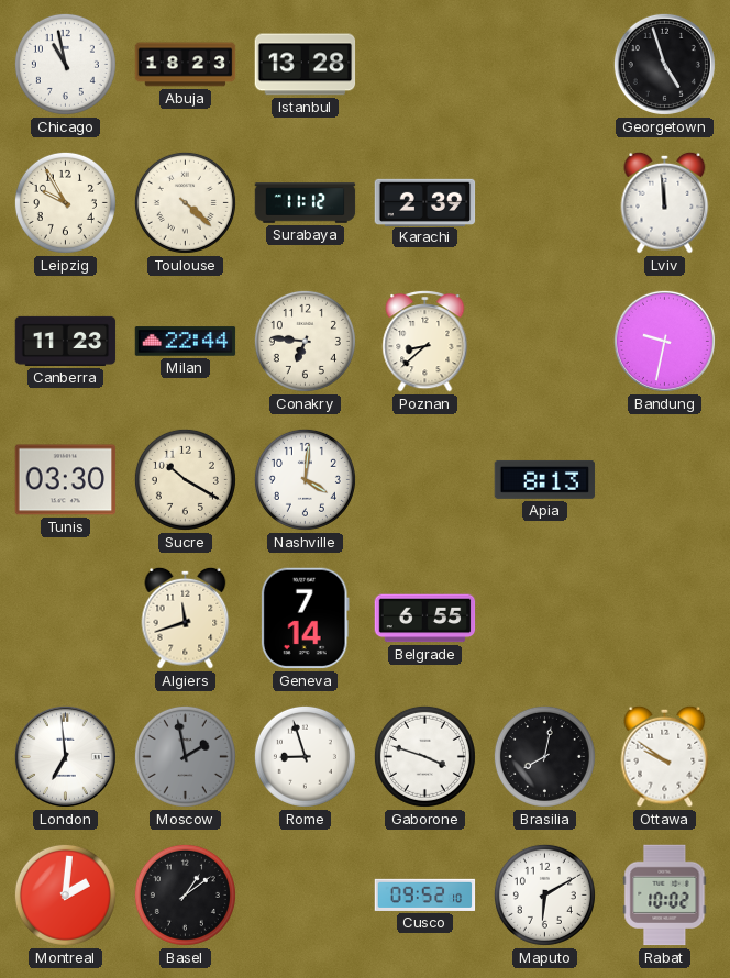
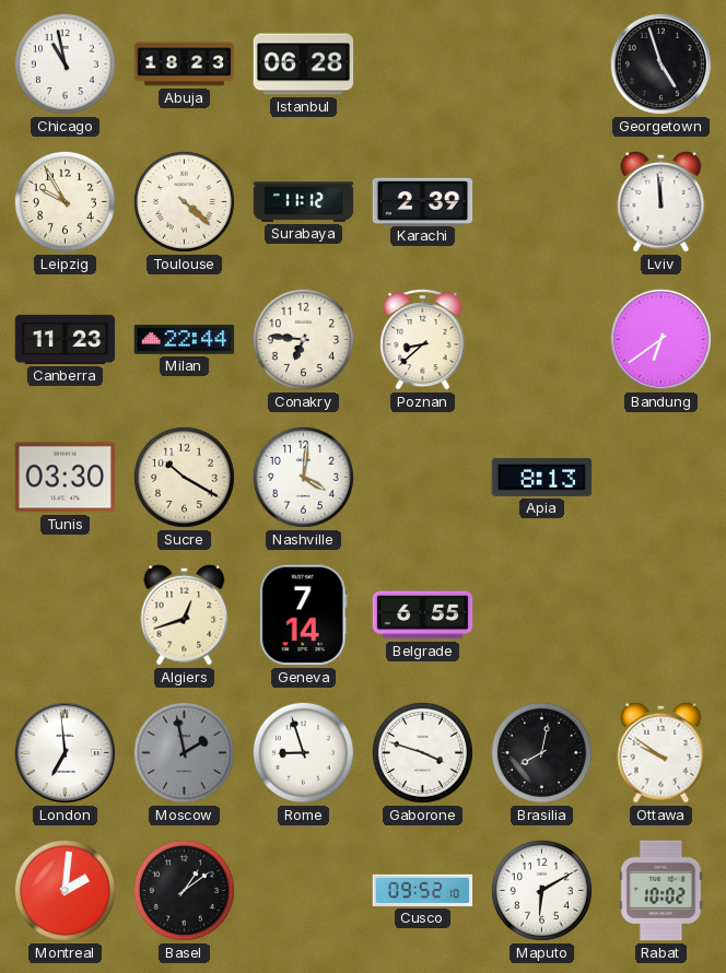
Istanbul: 13:28 -> 06:28 (304, 65)
Bandung: 9:32 -> 6:39 (660, 339)
Algiers: 11:42 -> 12:42 (185, 614)
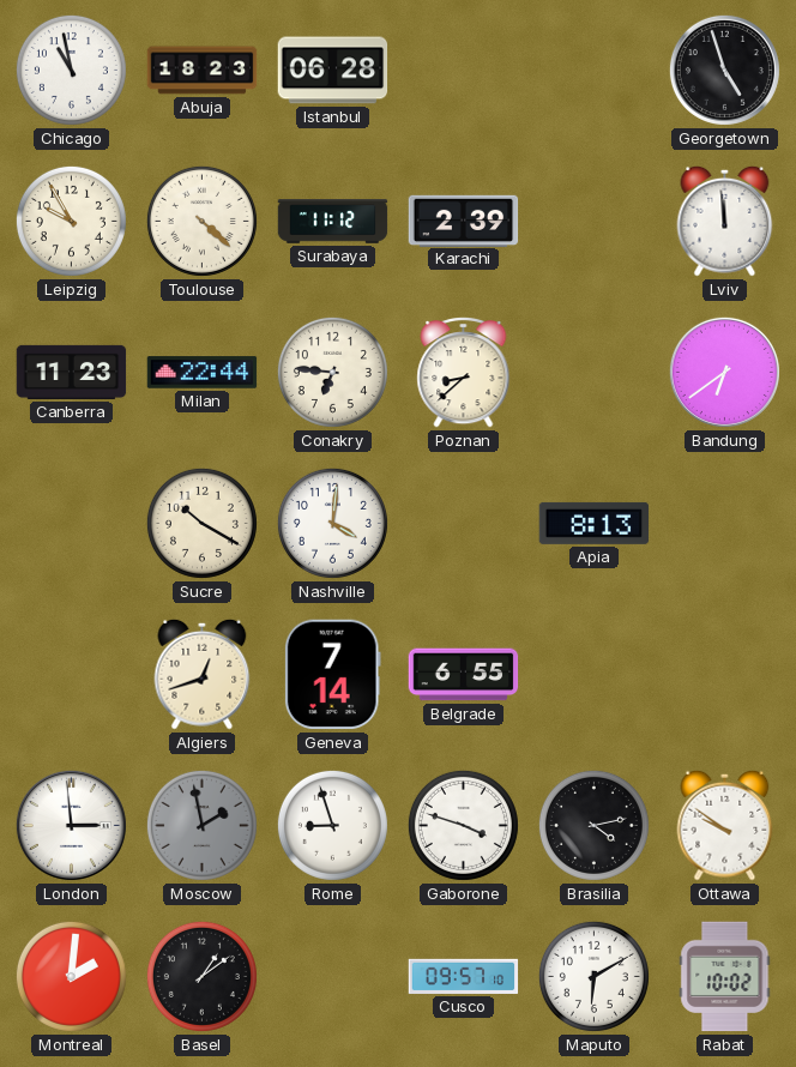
Tunis: 03:30 -> none (66, 478)
London: 6:59 -> 2:59 (71, 825)
Brasilia: 8:02 -> 4:13 (593, 825)
Cusco: 09:52 -> 09:57 (464, 976)
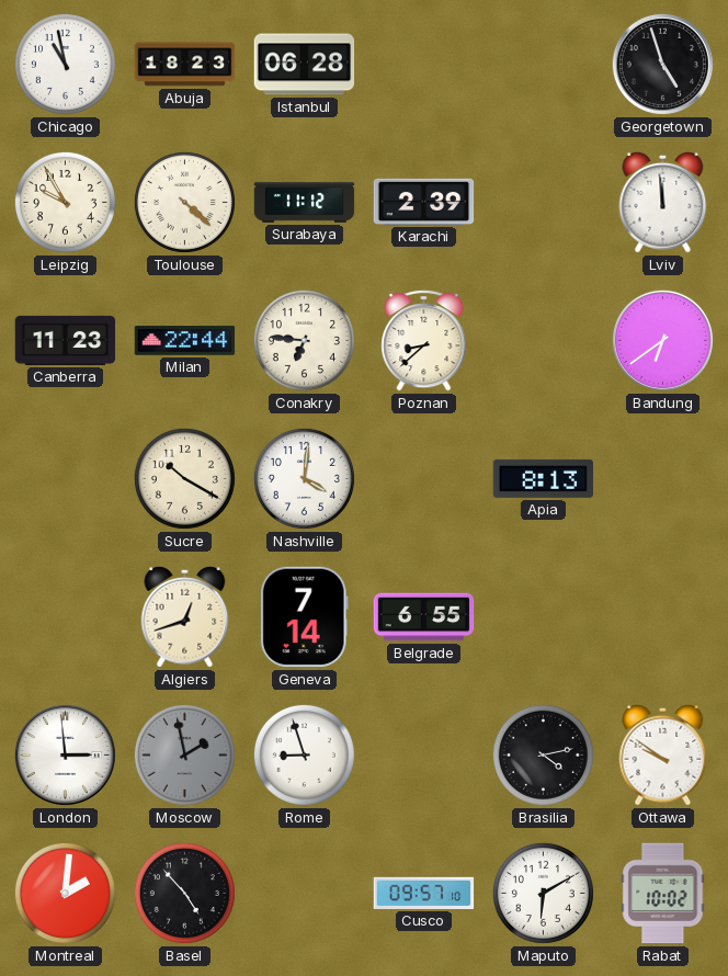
Gaborone: 3:48 -> none (463, 825)
Basel: 1:09 -> 4:53 (184, 893)
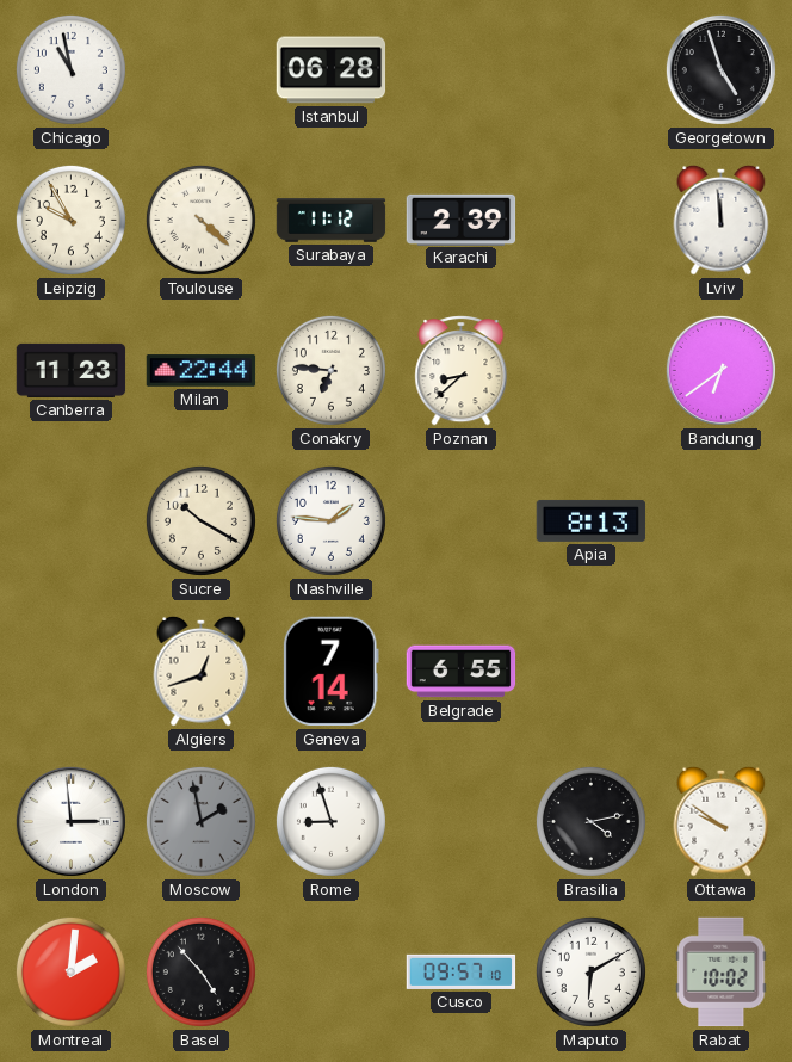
Abuja: 18:23 -> none (185, 65)
Nashville: 4:01 -> 1:46 (330, 520)
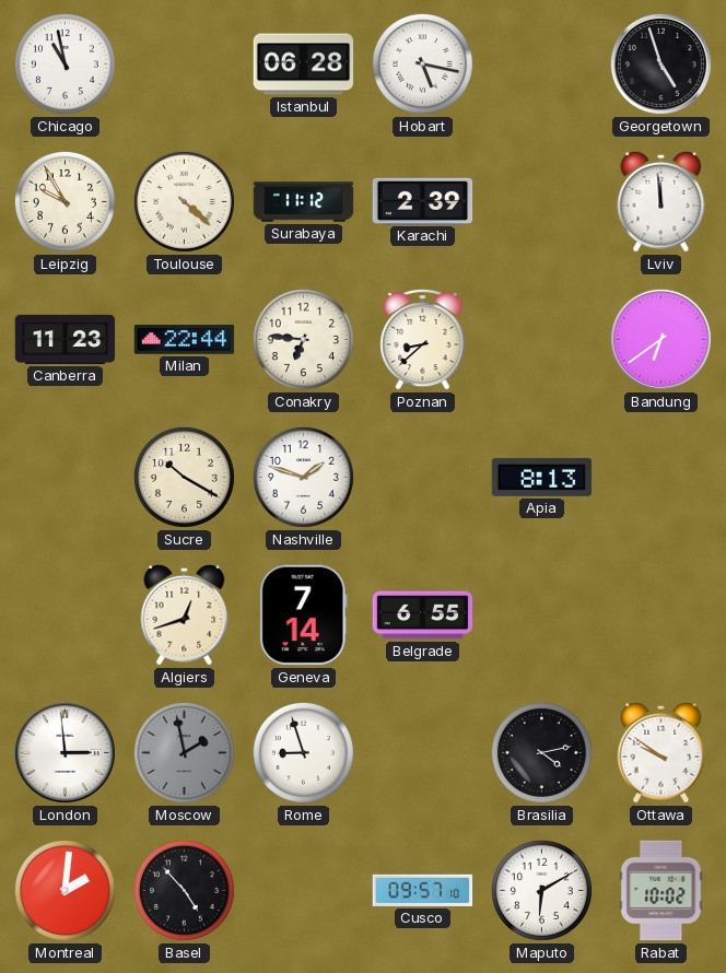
Hobart: none -> 5:17 (422, 63)
Nashville: 1:46 -> 1:48 (303, 477)
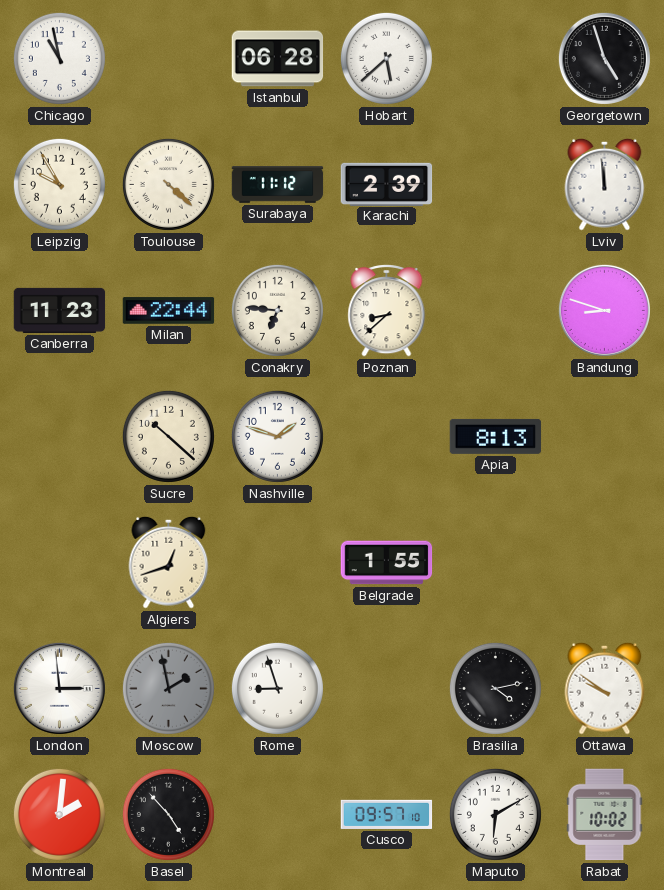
Hobart: 5:17 -> 5:38 (386, 58)
Bandung: 6:39 -> 8:48 (604, 310)
Sucre: 10:20 -> 10:22 (168, 436)
Geneva: 7:14 -> none (303, 616)
Belgrade: 6:55 -> 1:55 (387, 563)
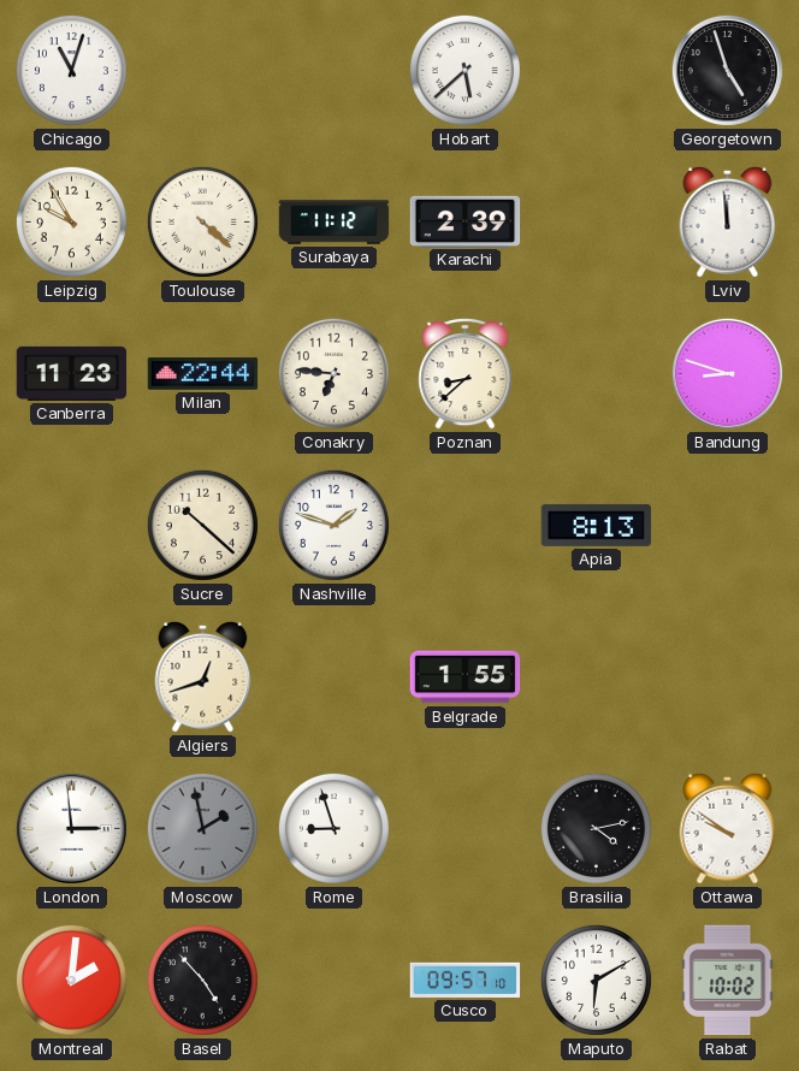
Chicago: 10:58 -> 11:03 (71, 70)
Istanbul: 06:28 -> none (278, 59)
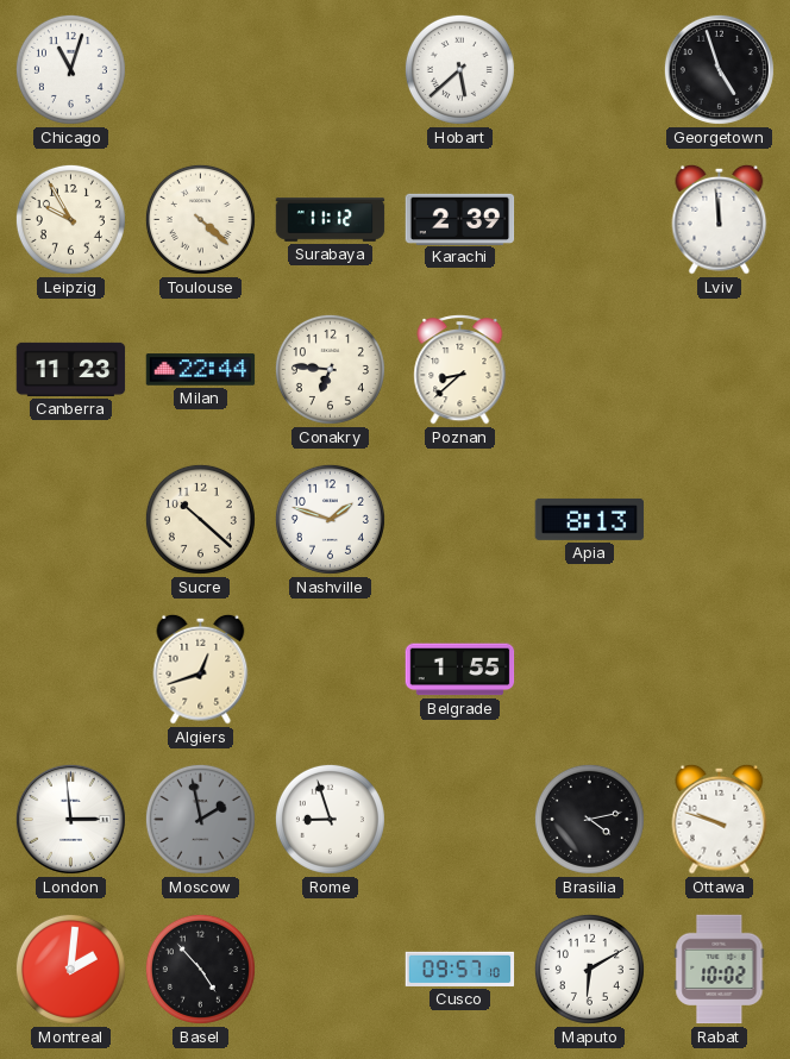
Bandung: 8:48 -> none (727, 373)
Ottawa: 9:51 -> 9:48 (720, 819)
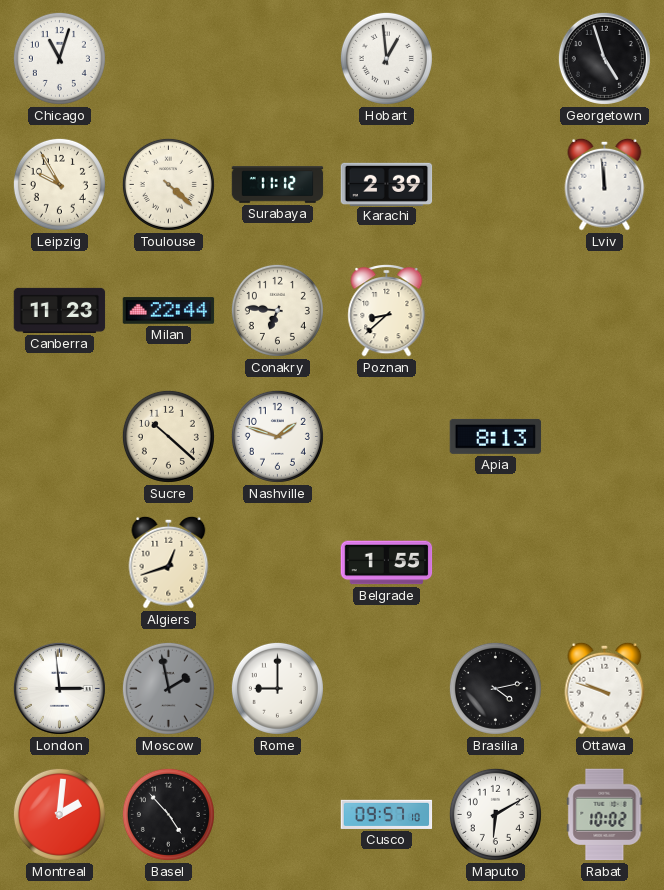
Hobart: 5:38 -> 12:59 (386, 58)
Rome: 8:57 -> 9:00 (277, 688)
